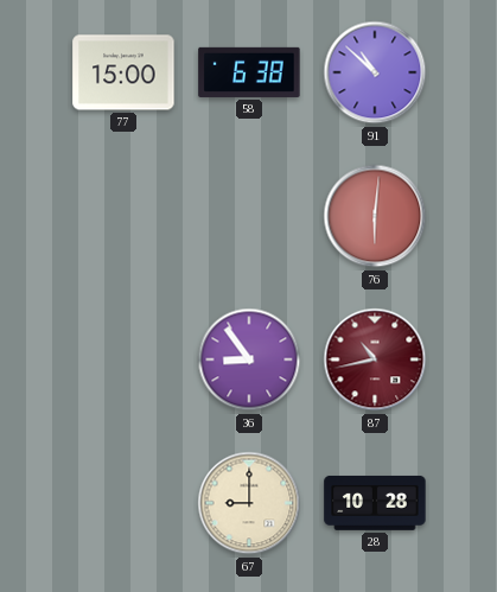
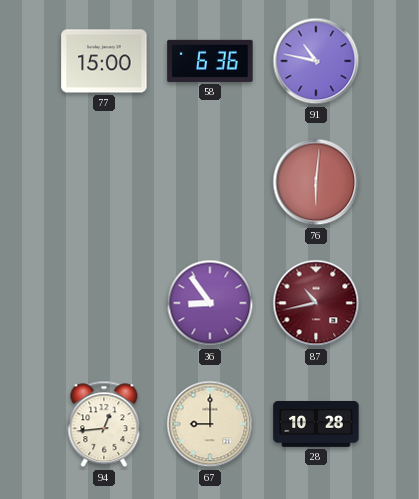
58: 6:38 -> 6:36 (210, 61)
91: 10:52 -> 10:47 (316, 61)
94: none -> 12:44 (104, 424)
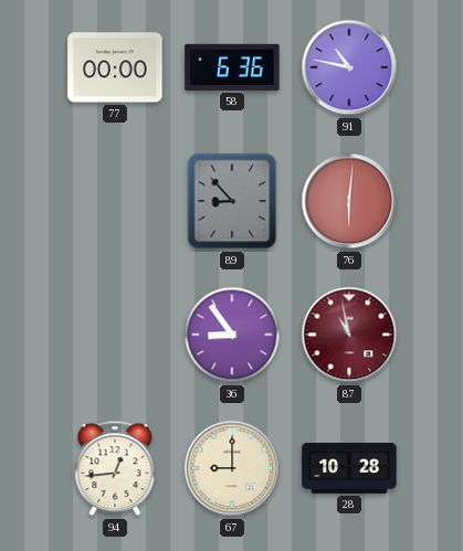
77: 15:00 -> 00:00 (115, 67)
89: none -> 8:53 (232, 201)
87: 10:43 -> 10:58 (349, 335)
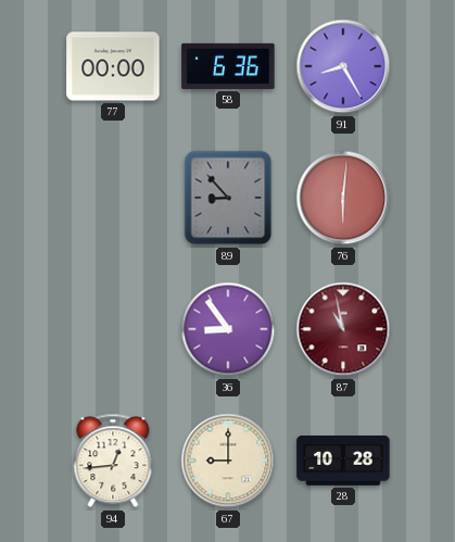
91: 10:47 -> 8:25 (343, 66)
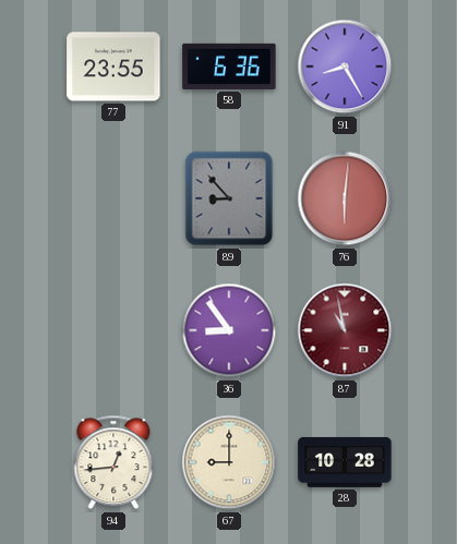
77: 00:00 -> 23:55 (113, 67)
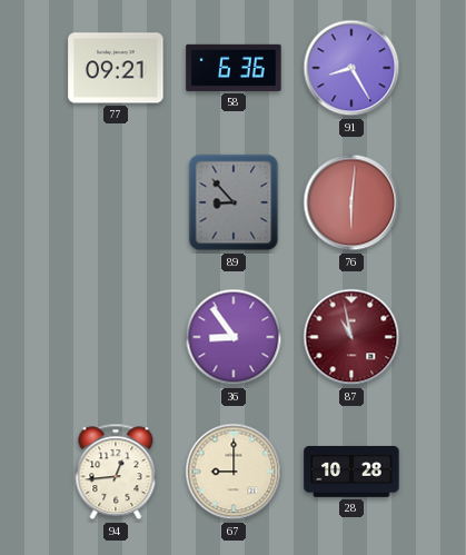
77: 23:55 -> 09:21 (116, 68)
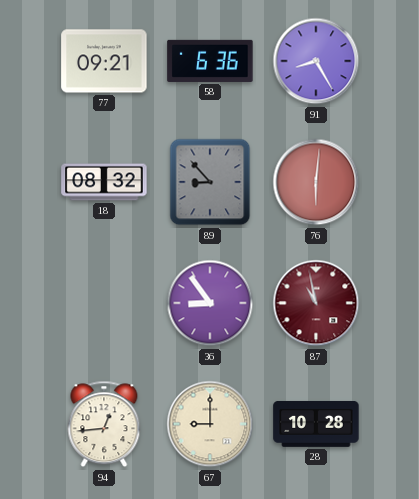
18: none -> 08:32 (104, 182)
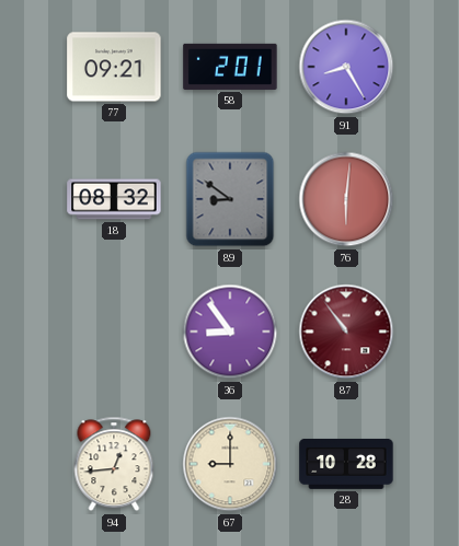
58: 6:36 -> 2:01 (230, 67)
89: 8:53 -> 8:51 (230, 199)
87: 10:58 -> 10:54 (346, 332)
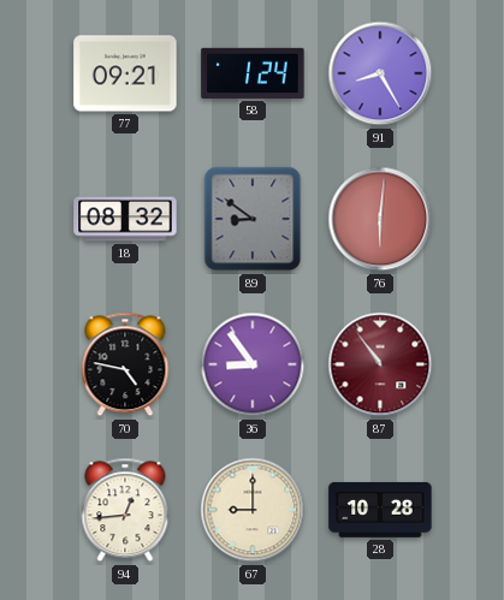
58: 2:01 -> 1:24 (253, 73)
70: none -> 4:47 (125, 364)
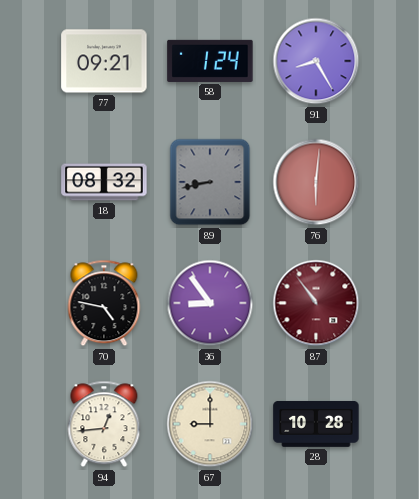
89: 8:51 -> 8:43 (210, 182)
